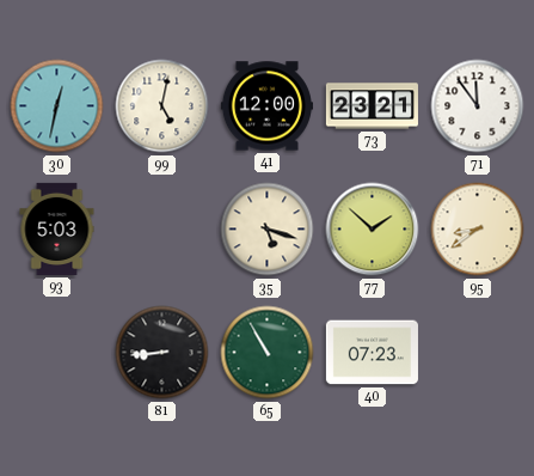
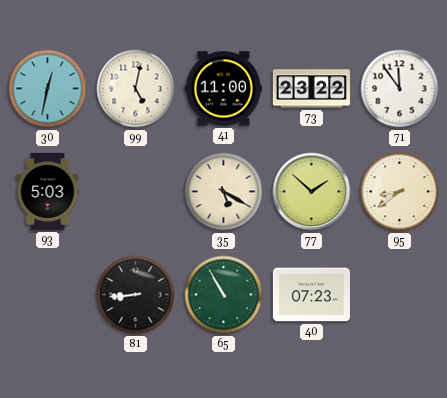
41: 12:00 -> 11:00 (223, 89)
73: 23:21 -> 23:22 (311, 89)
35: 5:18 -> 5:20 (224, 192)
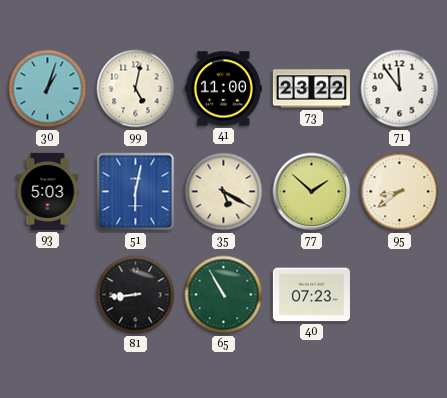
30: 12:32 -> 1:03 (48, 89)
51: none -> 6:02 (136, 192)
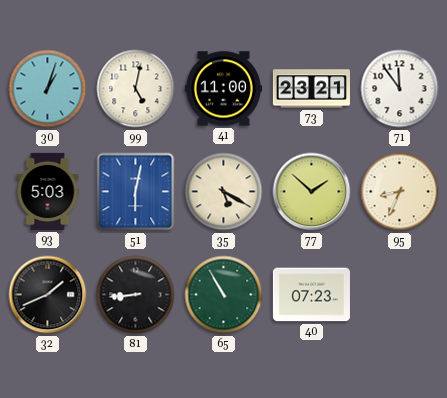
73: 23:22 -> 23:21 (311, 89)
95: 8:39 -> 8:34 (400, 192)
32: none -> 1:41 (48, 295)
